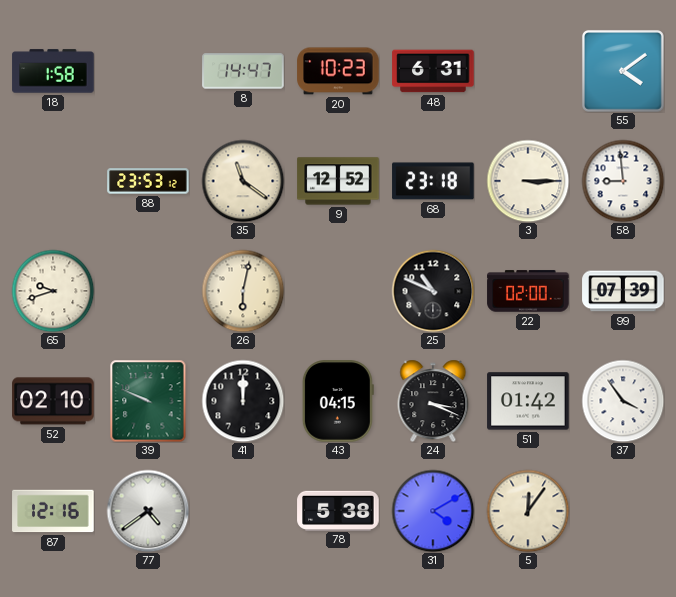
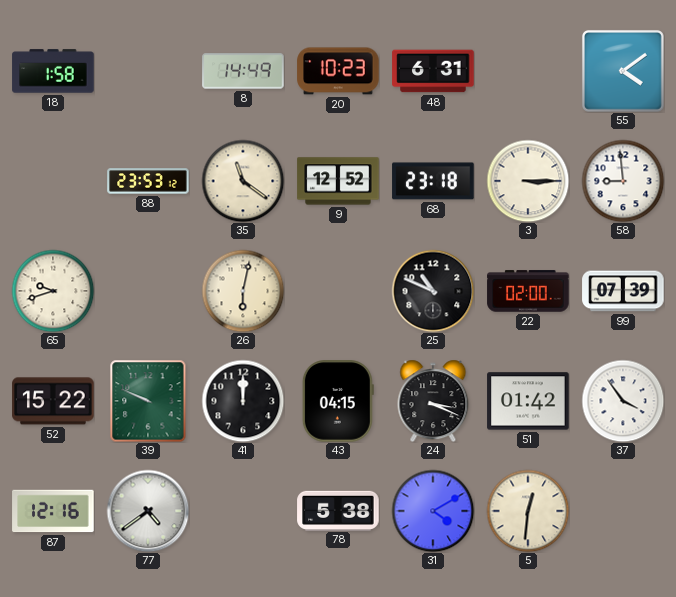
8: 14:47 -> 14:49 (243, 71)
52: 02:10 -> 15:22 (53, 401)
5: 12:06 -> 12:31 (528, 511)
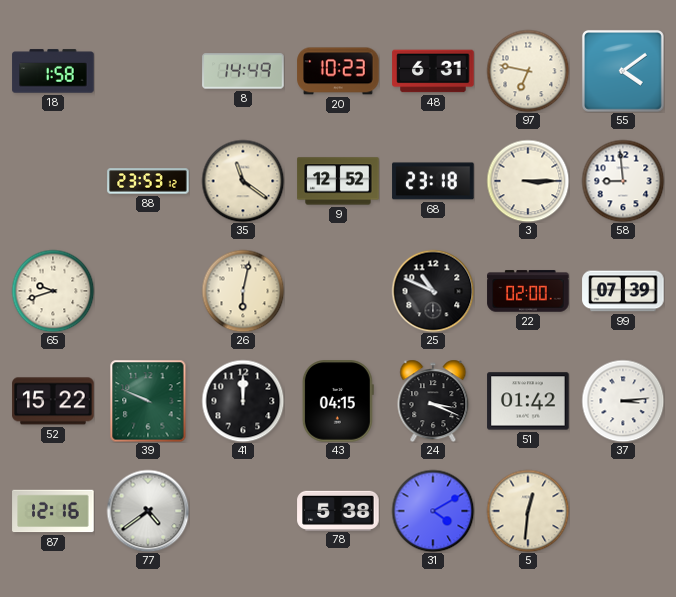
97: none -> 6:47 (528, 71)
37: 3:54 -> 3:14 (623, 401)
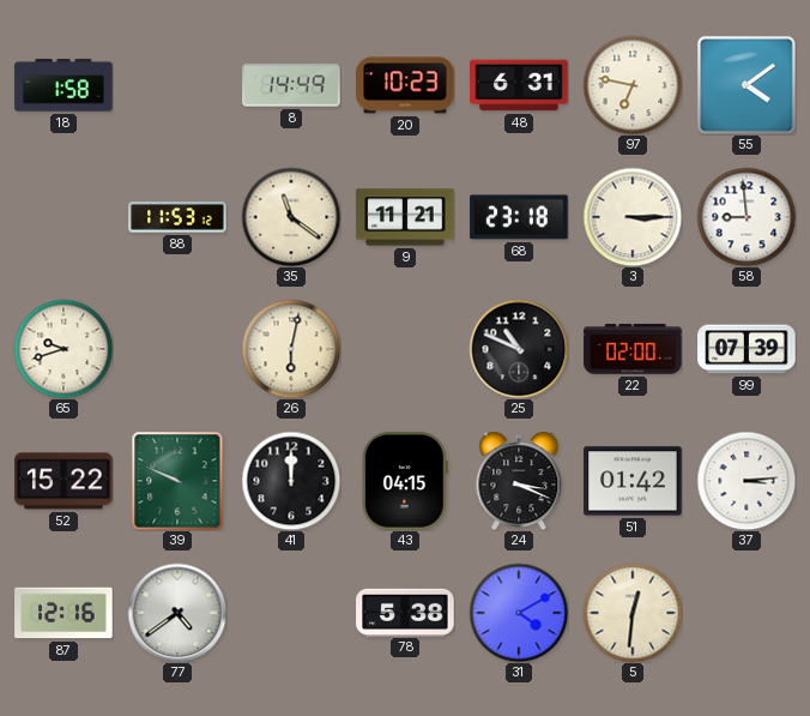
88: 23:53 -> 11:53 (177, 217)
9: 12:52 -> 11:21 (405, 217)
